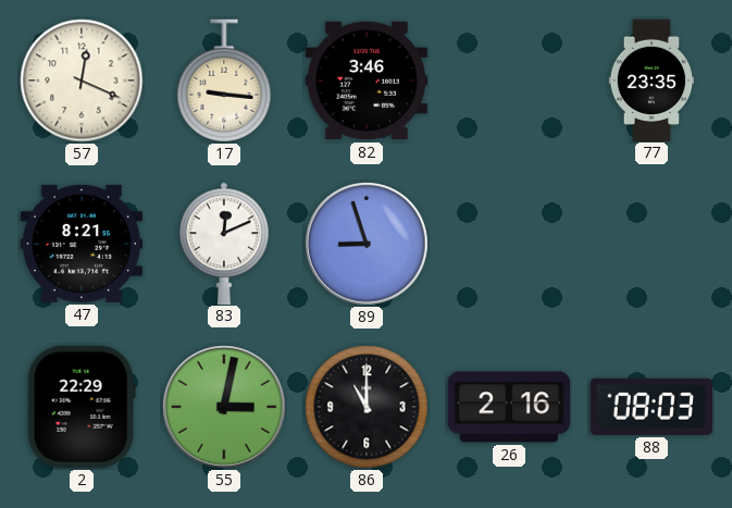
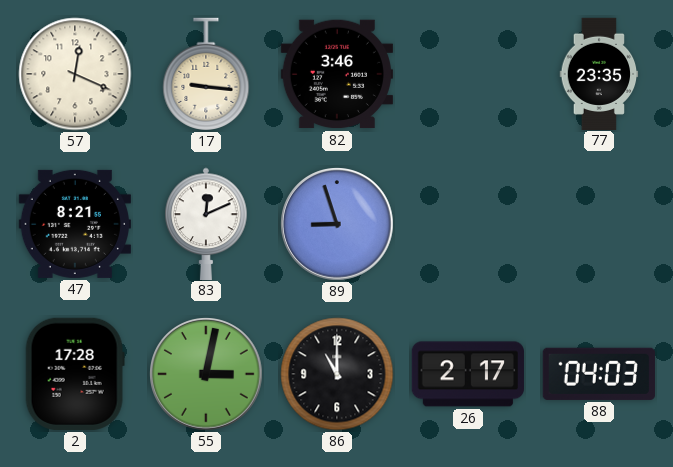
2: 22:29 -> 17:28 (75, 374)
26: 2:16 -> 2:17 (468, 374)
88: 08:03 -> 04:03 (599, 374)
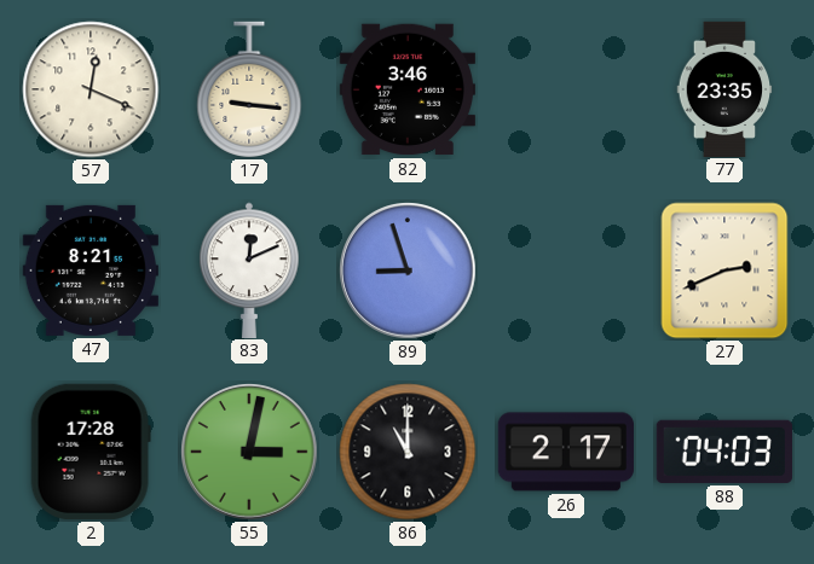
27: none -> 2:41 (724, 271)
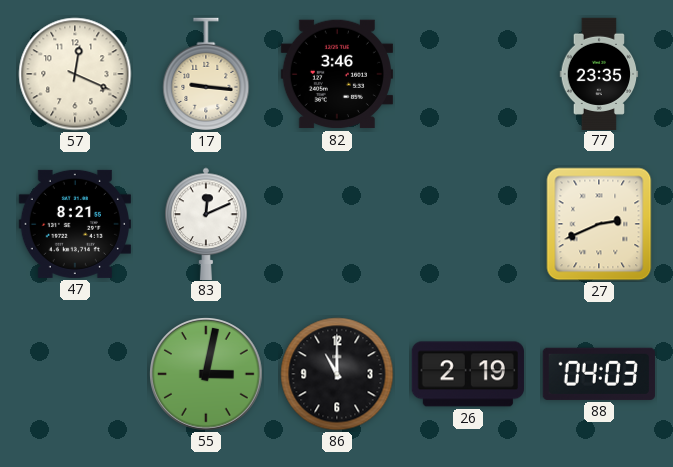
89: 8:57 -> none (409, 272)
2: 17:28 -> none (91, 452)
26: 2:17 -> 2:19 (468, 374)
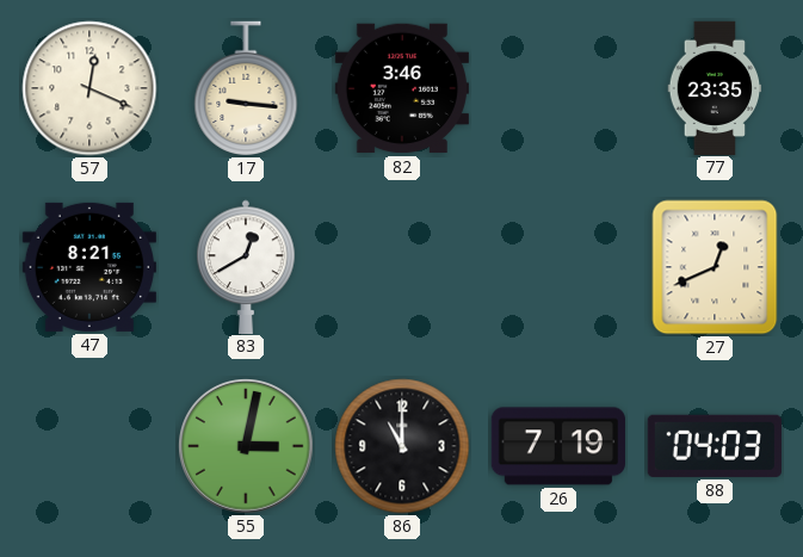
83: 12:11 -> 12:40 (246, 266)
27: 2:41 -> 12:41 (715, 267)
26: 2:19 -> 7:19 (558, 446)
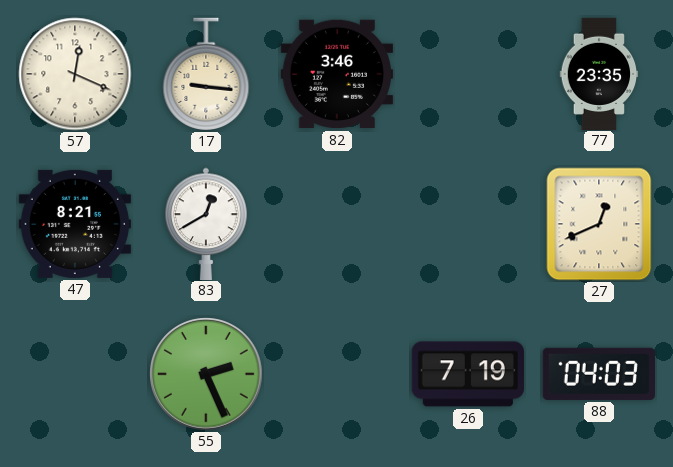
55: 3:02 -> 2:26 (207, 375)
86: 11:00 -> none (402, 446)
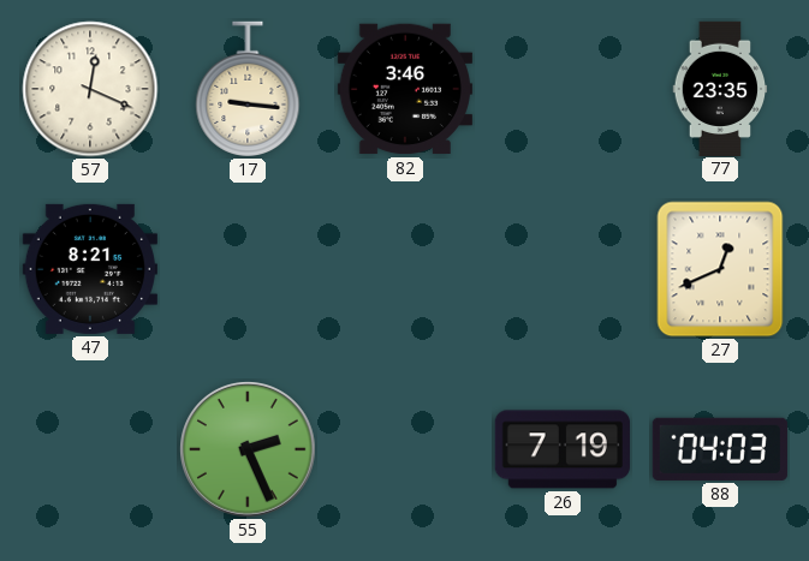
83: 12:40 -> none (206, 223)
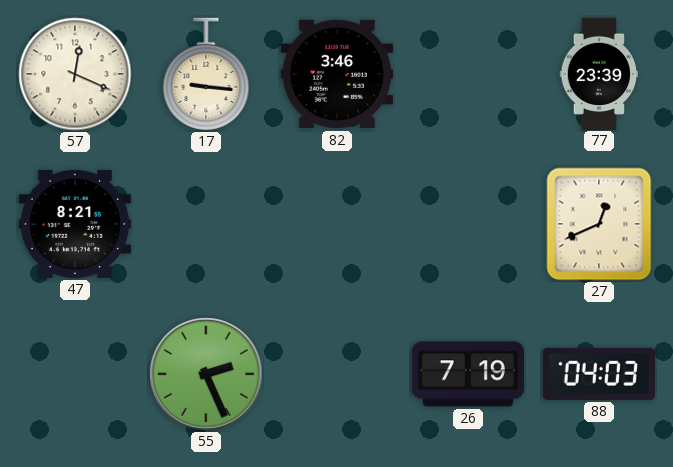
77: 23:35 -> 23:39 (599, 73)
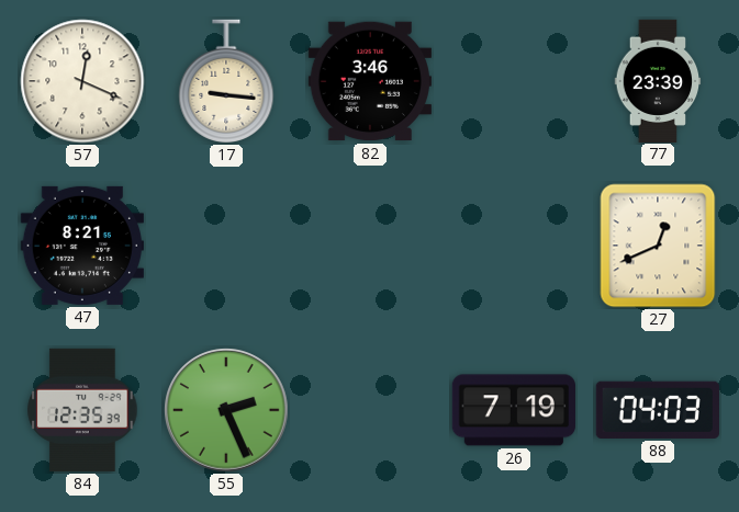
84: none -> 12:35 (82, 410)
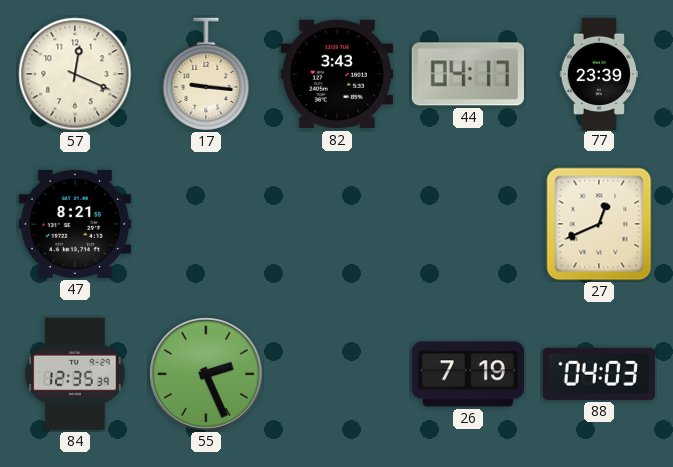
82: 3:46 -> 3:43 (336, 74)
44: none -> 04:17 (468, 74)
